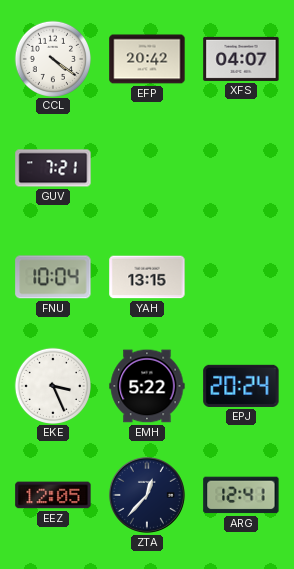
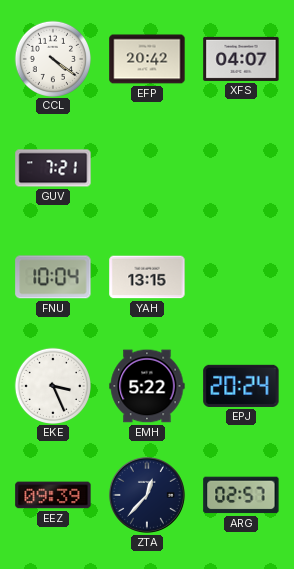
EEZ: 12:05 -> 09:39 (53, 495)
ARG: 12:41 -> 02:57 (241, 495)
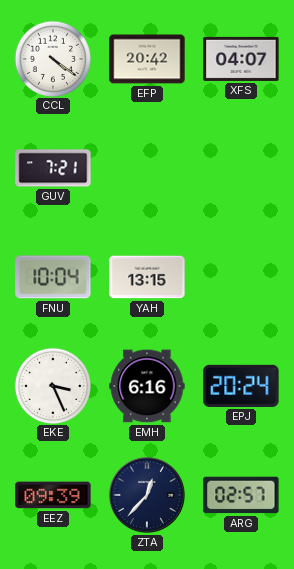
EMH: 5:22 -> 6:16 (147, 386)
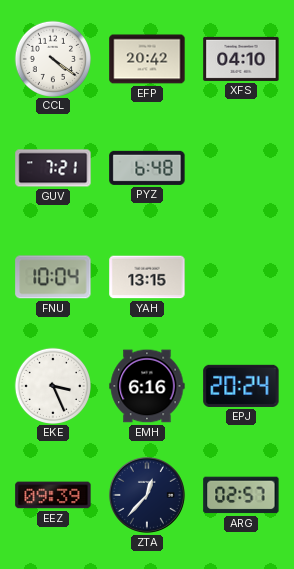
XFS: 04:07 -> 04:10 (241, 59)
PYZ: none -> 6:48 (147, 168)
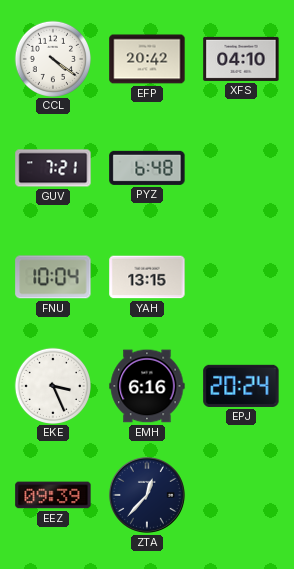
ARG: 02:57 -> none (241, 495)
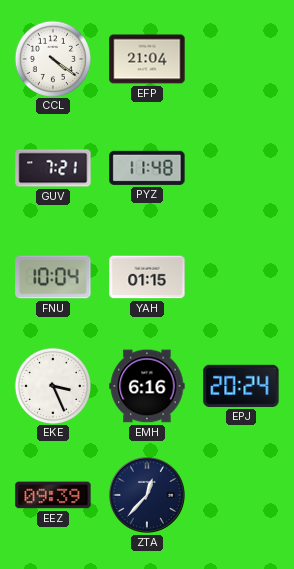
EFP: 20:42 -> 21:04 (147, 59)
XFS: 04:10 -> none (241, 59)
PYZ: 6:48 -> 11:48 (147, 168)
YAH: 13:15 -> 01:15 (147, 277)
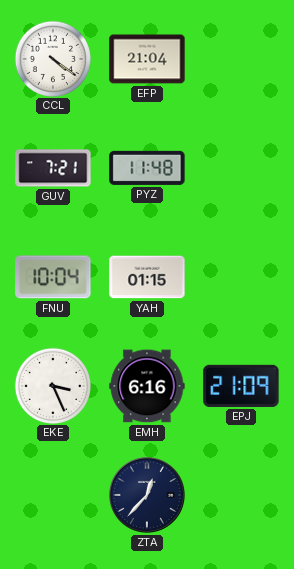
EPJ: 20:24 -> 21:09 (241, 386)
EEZ: 09:39 -> none (53, 495)
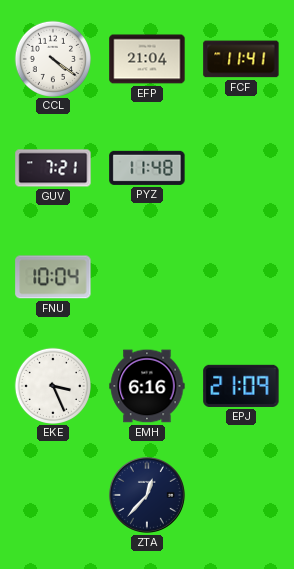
FCF: none -> 11:41 (241, 59)
YAH: 01:15 -> none (147, 277)
